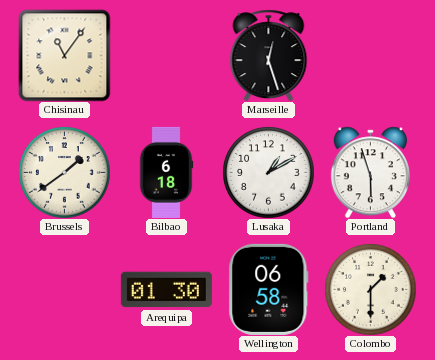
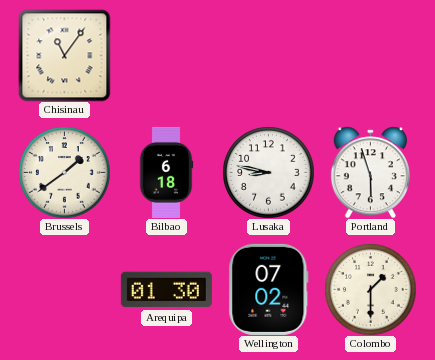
Marseille: 12:27 -> none (269, 55)
Lusaka: 1:10 -> 8:47 (268, 172)
Wellington: 06:58 -> 07:02 (269, 289)
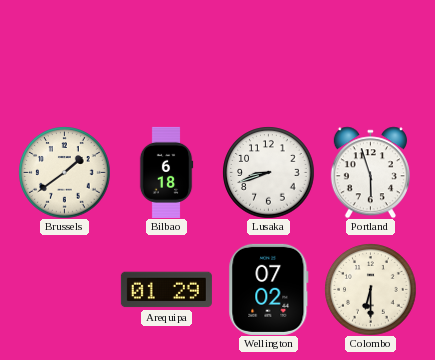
Chisinau: 11:06 -> none (64, 55)
Lusaka: 8:47 -> 8:42 (268, 172)
Arequipa: 01:30 -> 01:29 (166, 290)
Colombo: 1:30 -> 6:30 (370, 289)
